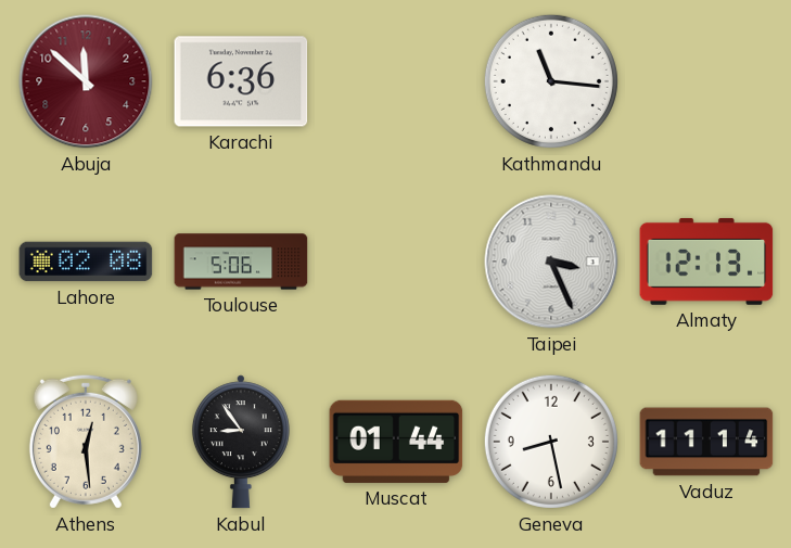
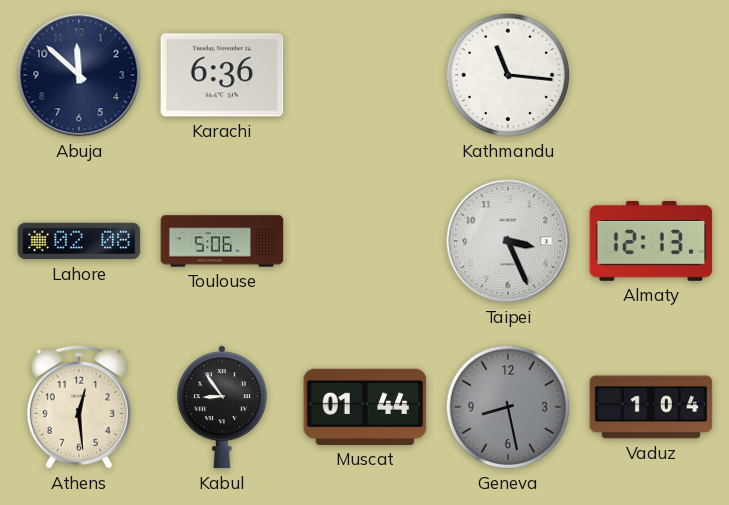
Abuja dial: burgundy -> navy (79, 75)
Geneva dial: white -> grey (508, 407)
Vaduz: 11:14 -> 1:04 (651, 407)
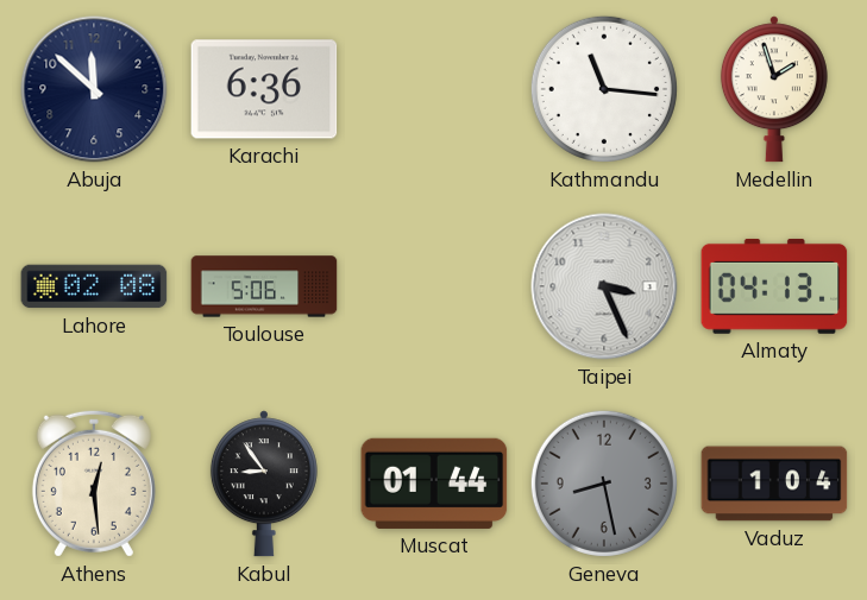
Medellin: none -> 1:57 (774, 89)
Almaty: 12:13 -> 04:13 (774, 286)
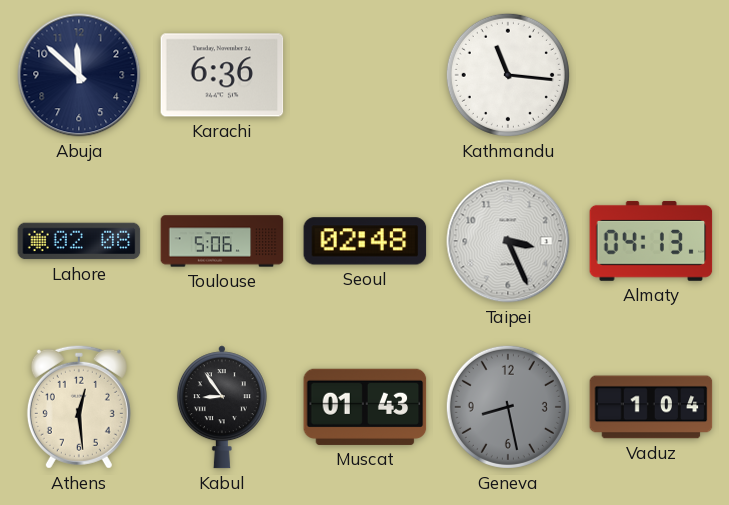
Medellin: 1:57 -> none (774, 89)
Seoul: none -> 02:48 (365, 241)
Muscat: 01:44 -> 01:43 (365, 407)
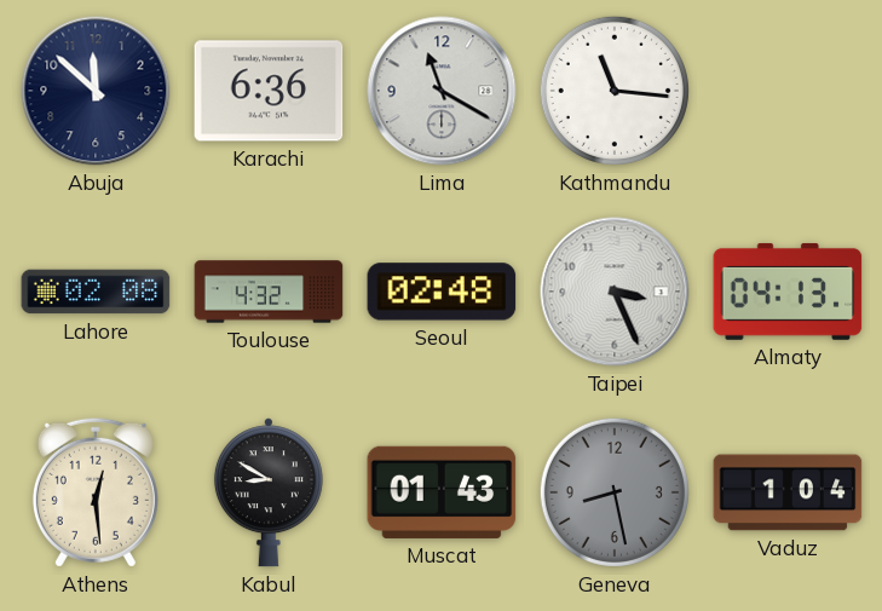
Lima: none -> 11:20 (442, 91)
Toulouse: 5:06 -> 4:32 (269, 292)
Kabul: 8:54 -> 8:50 (269, 492)
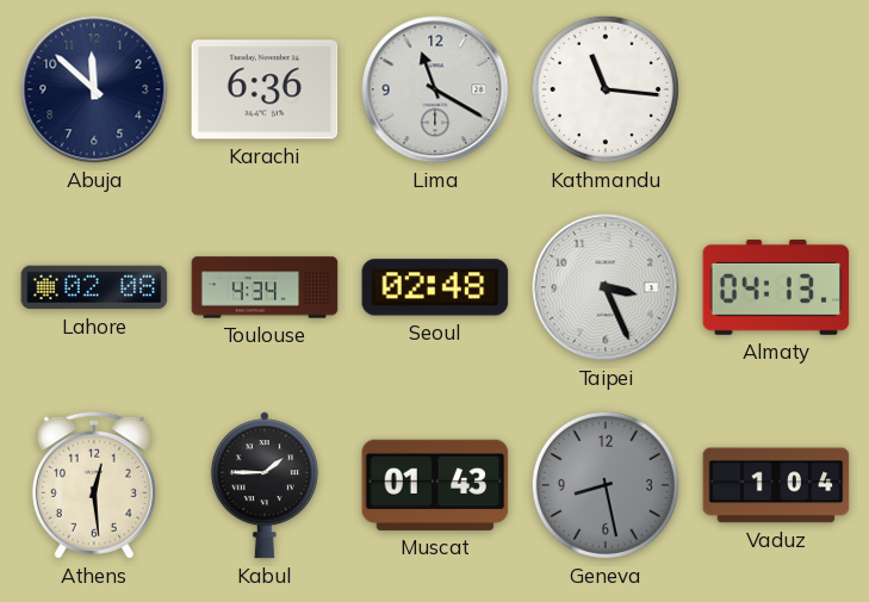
Toulouse: 4:32 -> 4:34 (265, 287)
Kabul: 8:50 -> 1:45 (265, 485)
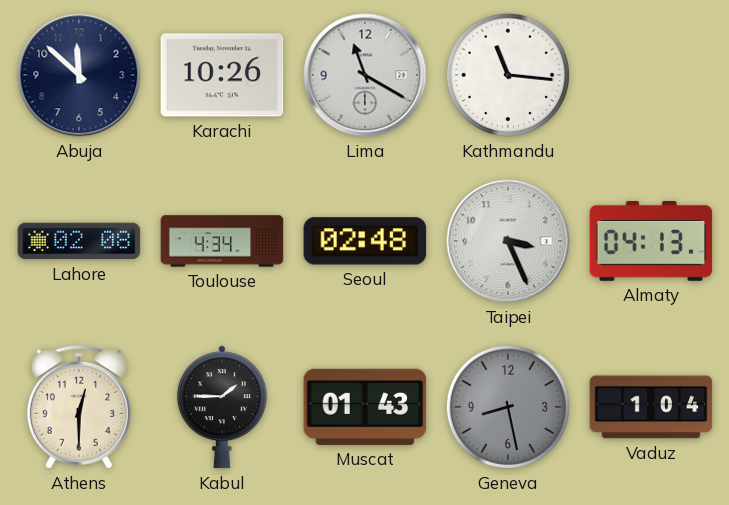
Karachi: 6:36 -> 10:26 (222, 75)
Athens: 12:29 -> 12:30 (79, 407)
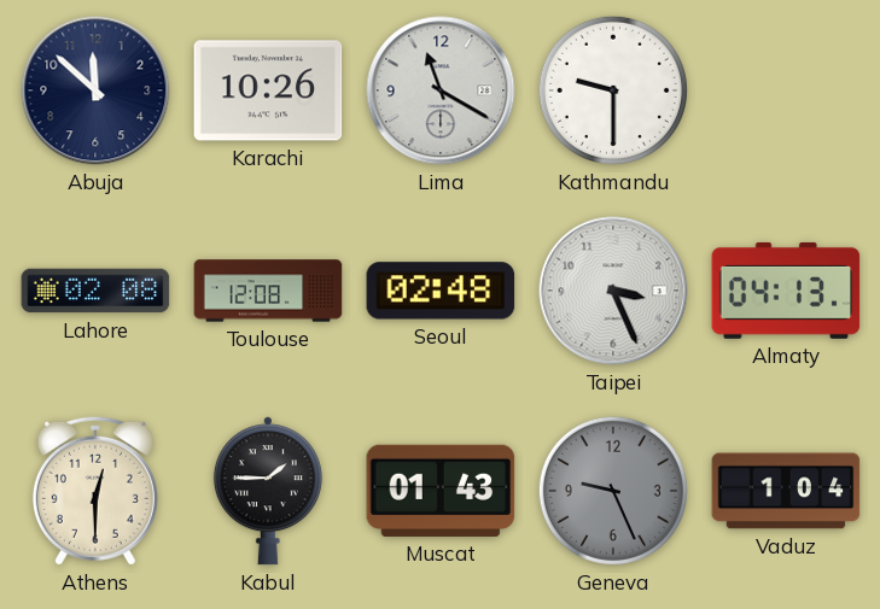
Kathmandu: 11:16 -> 9:30 (613, 90)
Toulouse: 4:34 -> 12:08 (268, 291)
Geneva: 8:28 -> 9:26 (613, 491)
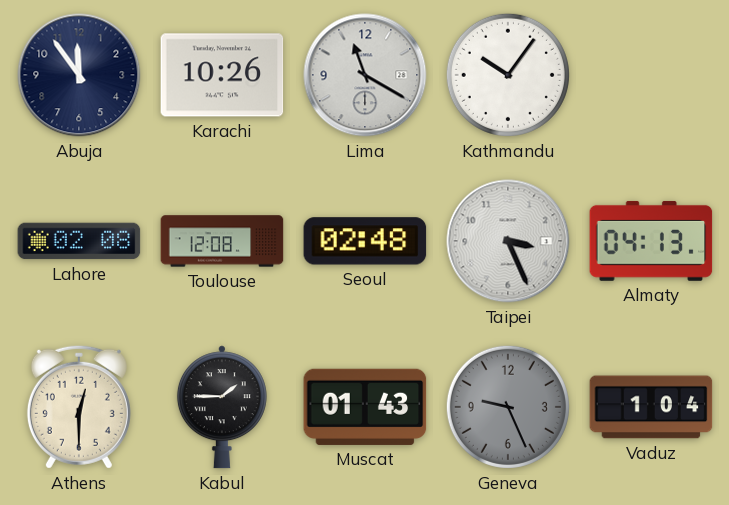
Abuja: 11:52 -> 11:54 (79, 75)
Kathmandu: 9:30 -> 10:06 (508, 75)
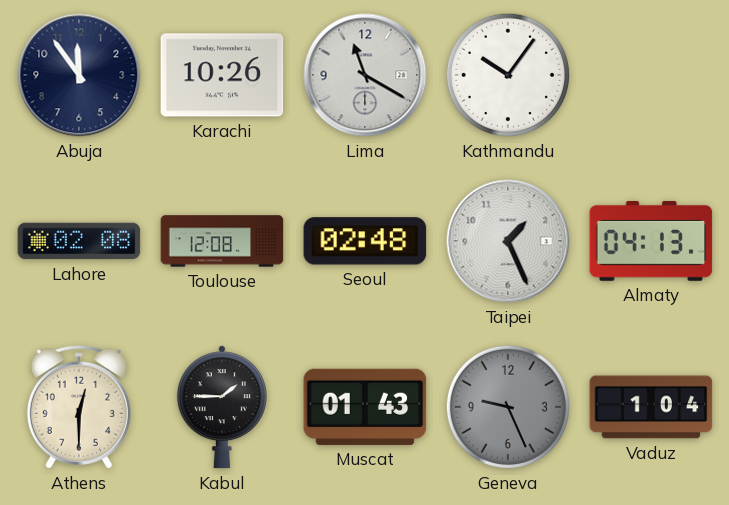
Taipei: 3:26 -> 1:26 (508, 241)
